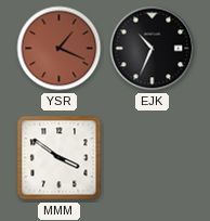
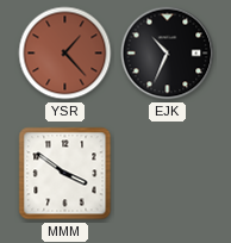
YSR: 1:19 -> 1:23 (65, 54)
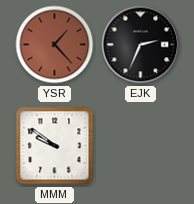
EJK: 10:34 -> 2:34 (141, 45)
MMM: 3:51 -> 9:51 (55, 146)
